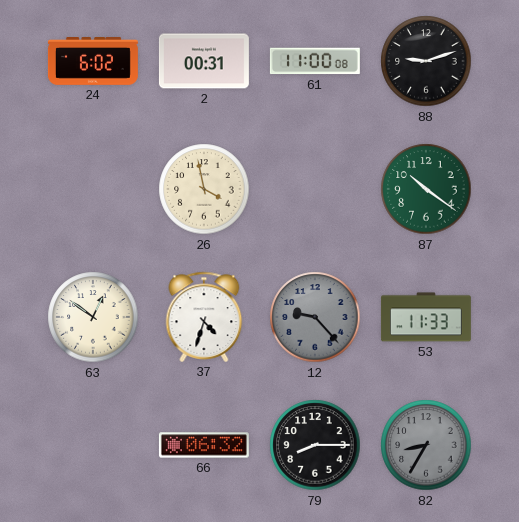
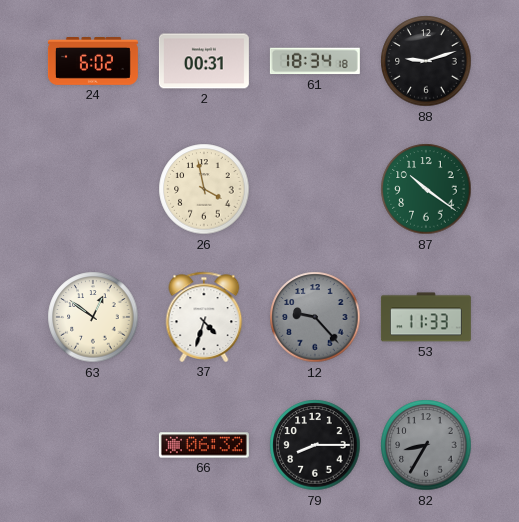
61: 11:00 -> 18:34 (315, 61)
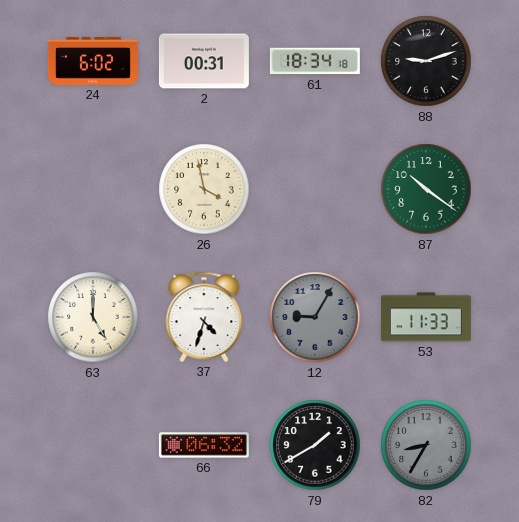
63: 12:51 -> 5:00 (93, 317)
12: 9:23 -> 9:05 (315, 317)
79: 8:15 -> 1:40 (315, 445)
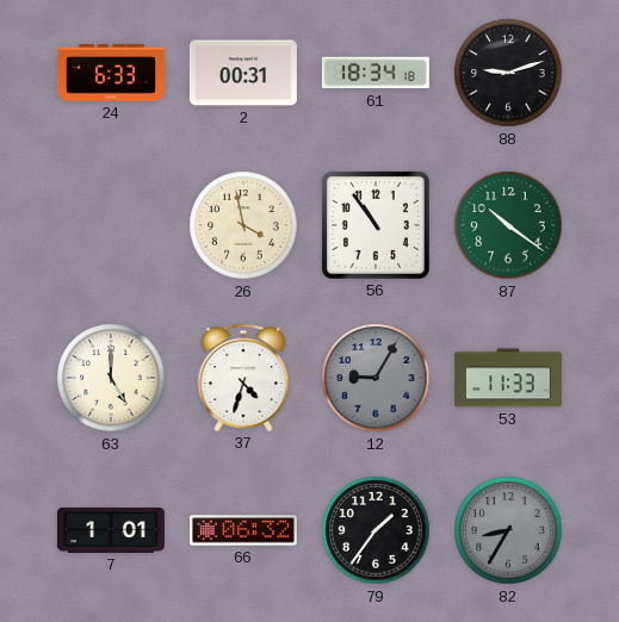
24: 6:02 -> 6:33 (111, 74)
56: none -> 10:54 (376, 225)
7: none -> 1:01 (111, 530)
79: 1:40 -> 1:36 (376, 530)
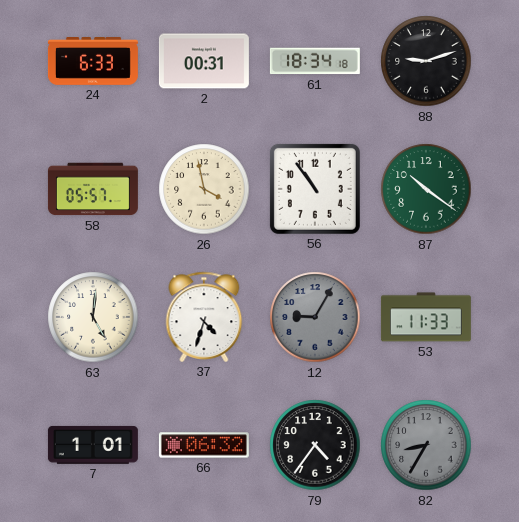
58: none -> 05:57 (93, 189)
63: 5:00 -> 5:01 (93, 317)
79: 1:36 -> 4:36 (315, 445)
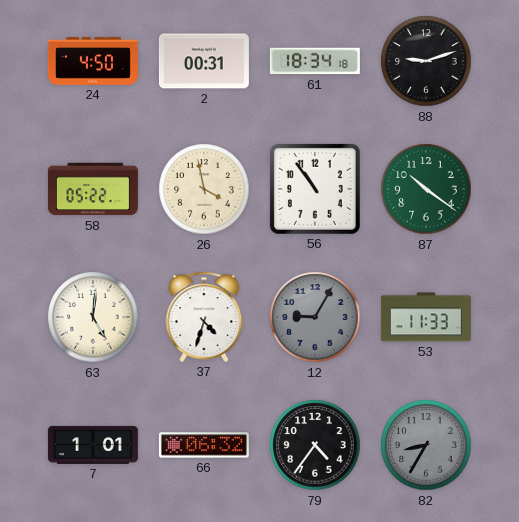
24: 6:33 -> 4:50 (93, 62)
58: 05:57 -> 05:22 (93, 189)
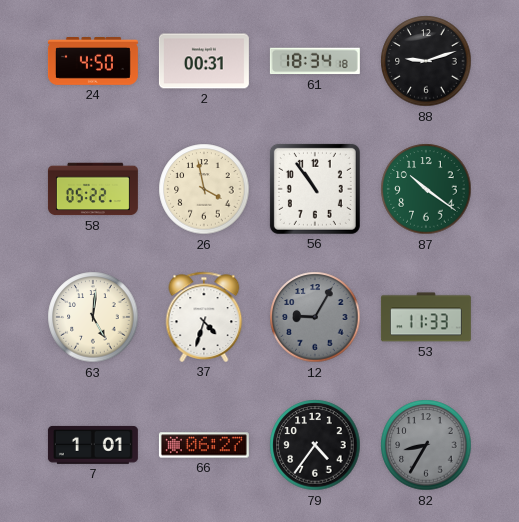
66: 06:32 -> 06:27 (204, 445)
